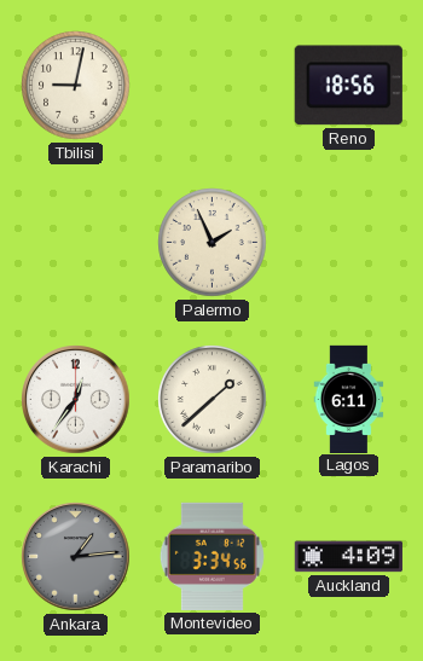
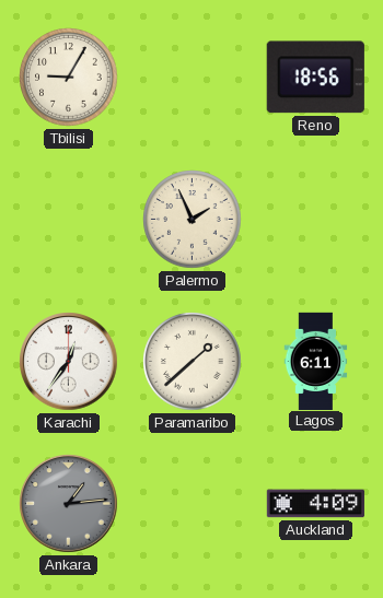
Tbilisi: 9:02 -> 9:05 (69, 78)
Montevideo: 3:34 -> none (211, 556)
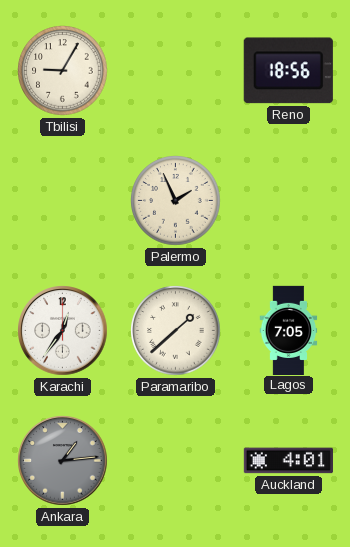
Lagos: 6:11 -> 7:05 (289, 330)
Auckland: 4:09 -> 4:01 (288, 461)
